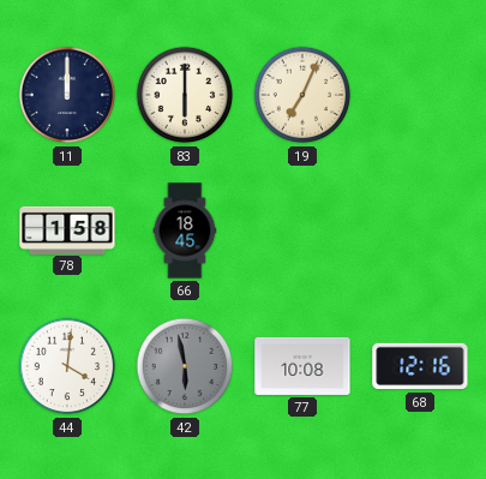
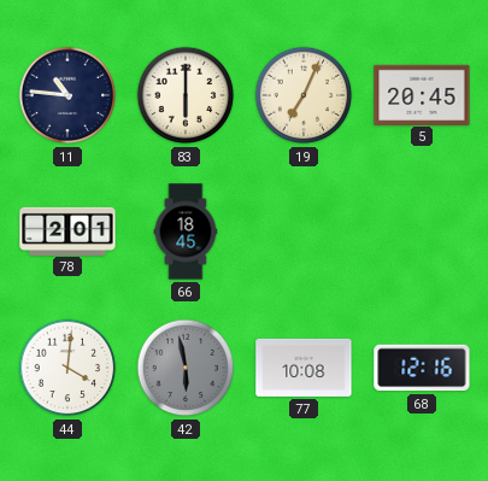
11: 12:00 -> 10:46 (67, 95)
5: none -> 20:45 (422, 94)
78: 1:58 -> 2:01 (67, 230)
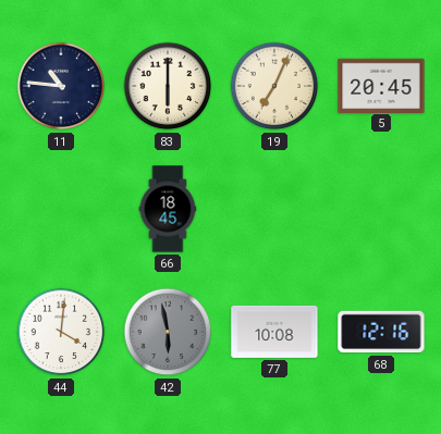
78: 2:01 -> none (67, 230)
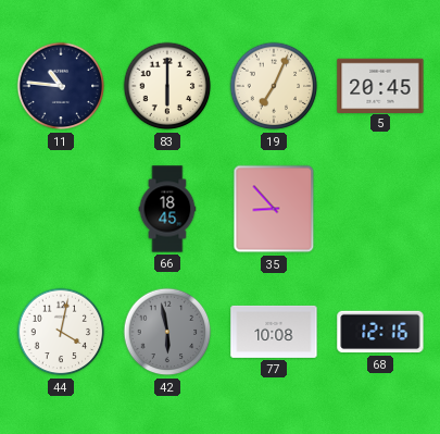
35: none -> 8:53 (274, 209)
44: 4:01 -> 4:02 (61, 332)
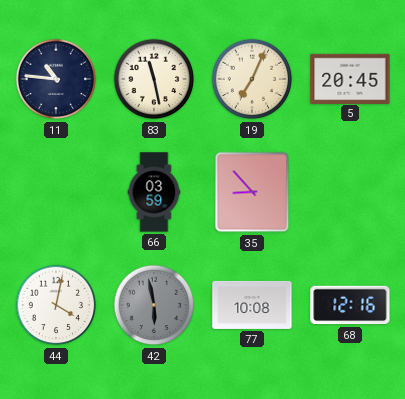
83: 6:00 -> 11:28 (154, 79)
66: 18:45 -> 03:59 (154, 192)
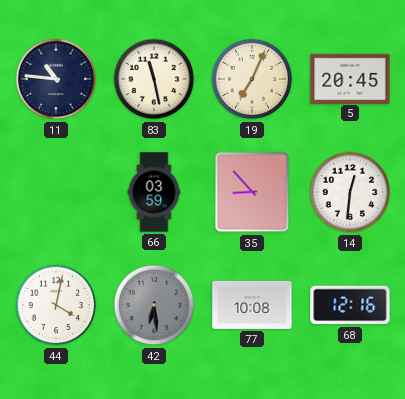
14: none -> 12:31 (350, 192)
42: 5:58 -> 6:29 (154, 305)
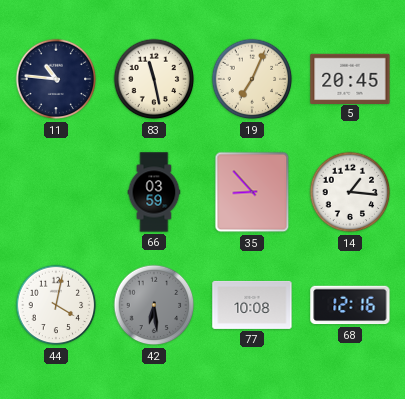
14: 12:31 -> 1:16 (350, 192)
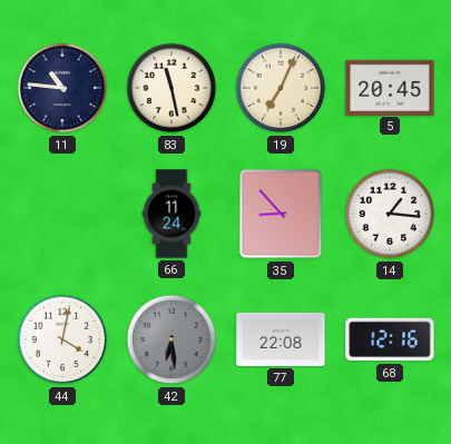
66: 03:59 -> 11:24 (171, 214)
77: 10:08 -> 22:08 (281, 339)
